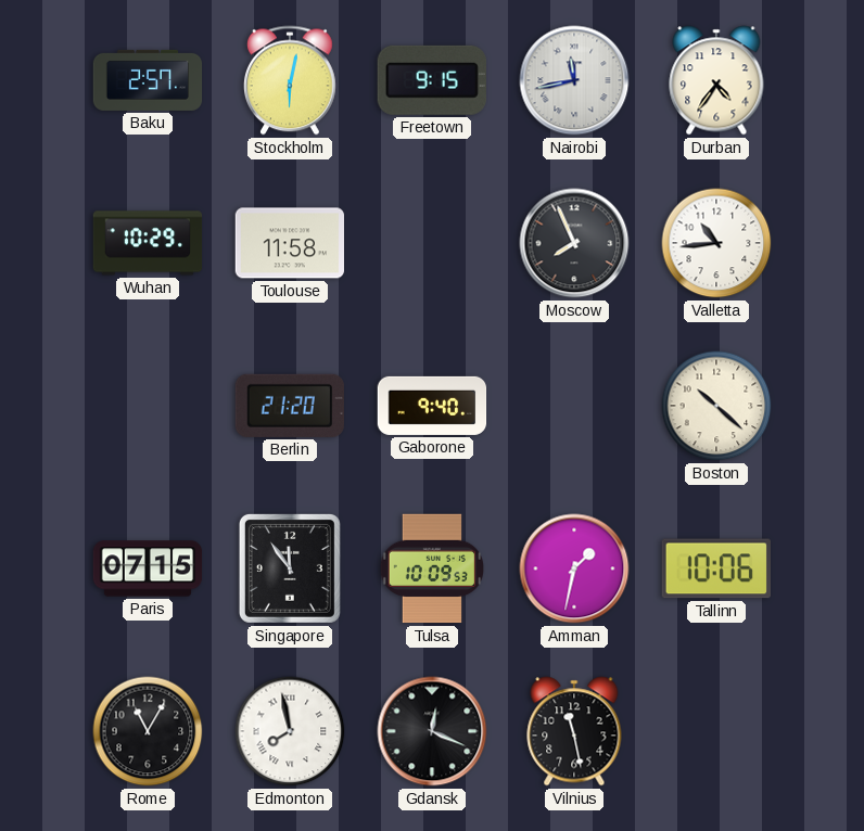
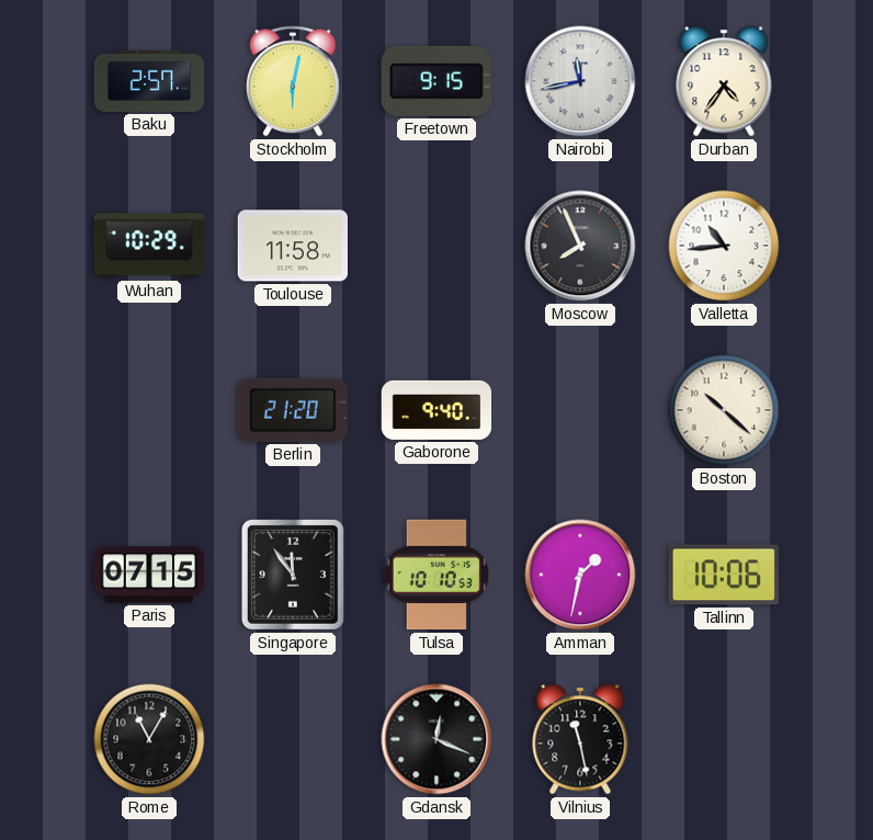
Tulsa: 10:09 -> 10:10 (435, 575)
Edmonton: 7:58 -> none (290, 731)
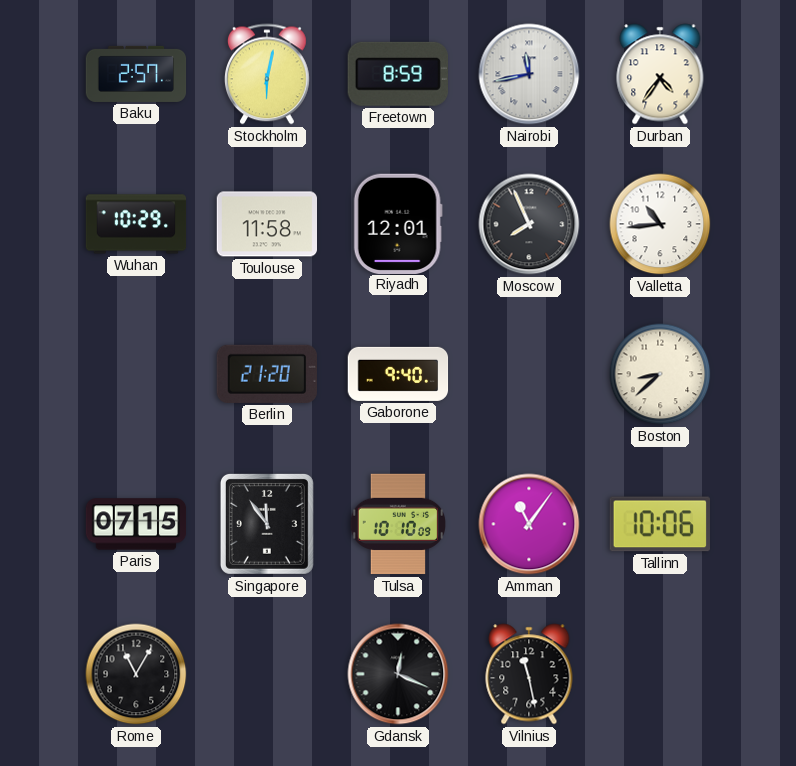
Freetown: 9:15 -> 8:59 (398, 74)
Riyadh: none -> 12:01 (398, 223)
Boston: 10:22 -> 8:38 (660, 374)
Tulsa: 10:10:53 -> 10:10:09 (397, 524)
Amman: 1:32 -> 11:06 (529, 524)
